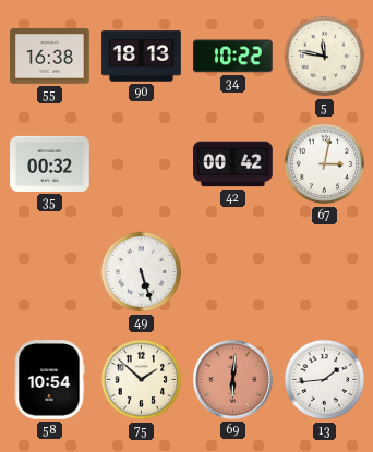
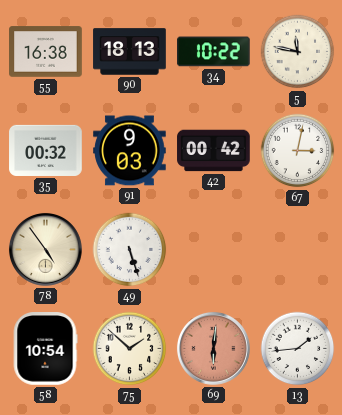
91: none -> 9:03 (130, 151)
78: none -> 4:54 (45, 249)
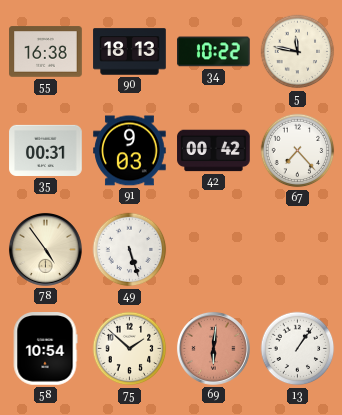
35: 00:32 -> 00:31 (46, 150)
67: 3:02 -> 7:23 (298, 151)
13: 1:44 -> 1:06 (298, 349)
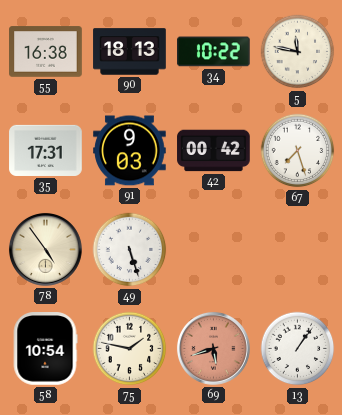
35: 00:31 -> 17:31 (46, 150)
67: 7:23 -> 7:27 (298, 151)
75: 1:52 -> 1:47 (130, 349)
69: 6:01 -> 5:42 (213, 348)
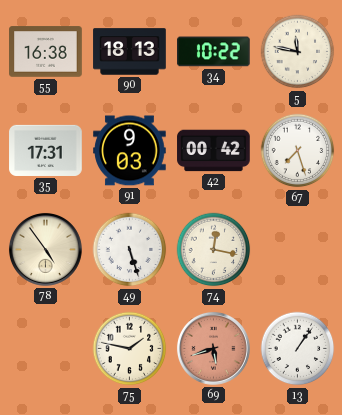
74: none -> 12:17 (214, 250)
58: 10:54 -> none (45, 349)
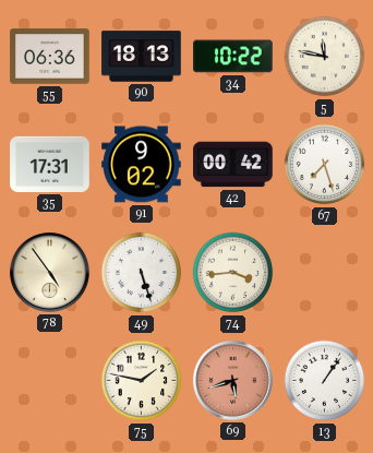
55: 16:38 -> 06:36 (50, 57)
91: 9:03 -> 9:02 (142, 165)
74: 12:17 -> 3:44 (233, 273)
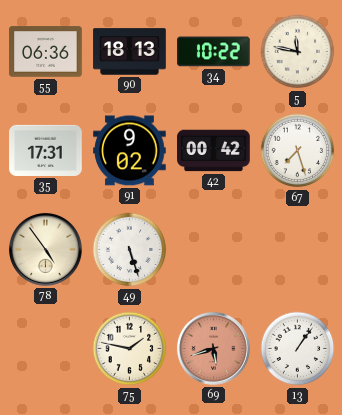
74: 3:44 -> none (233, 273)
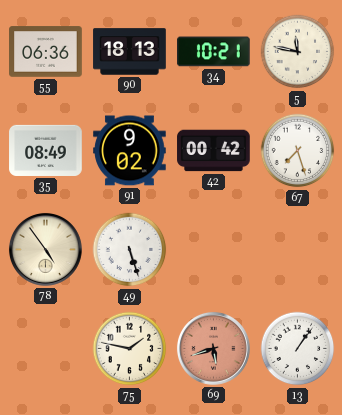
34: 10:22 -> 10:21 (214, 52)
35: 17:31 -> 08:49 (46, 150)
